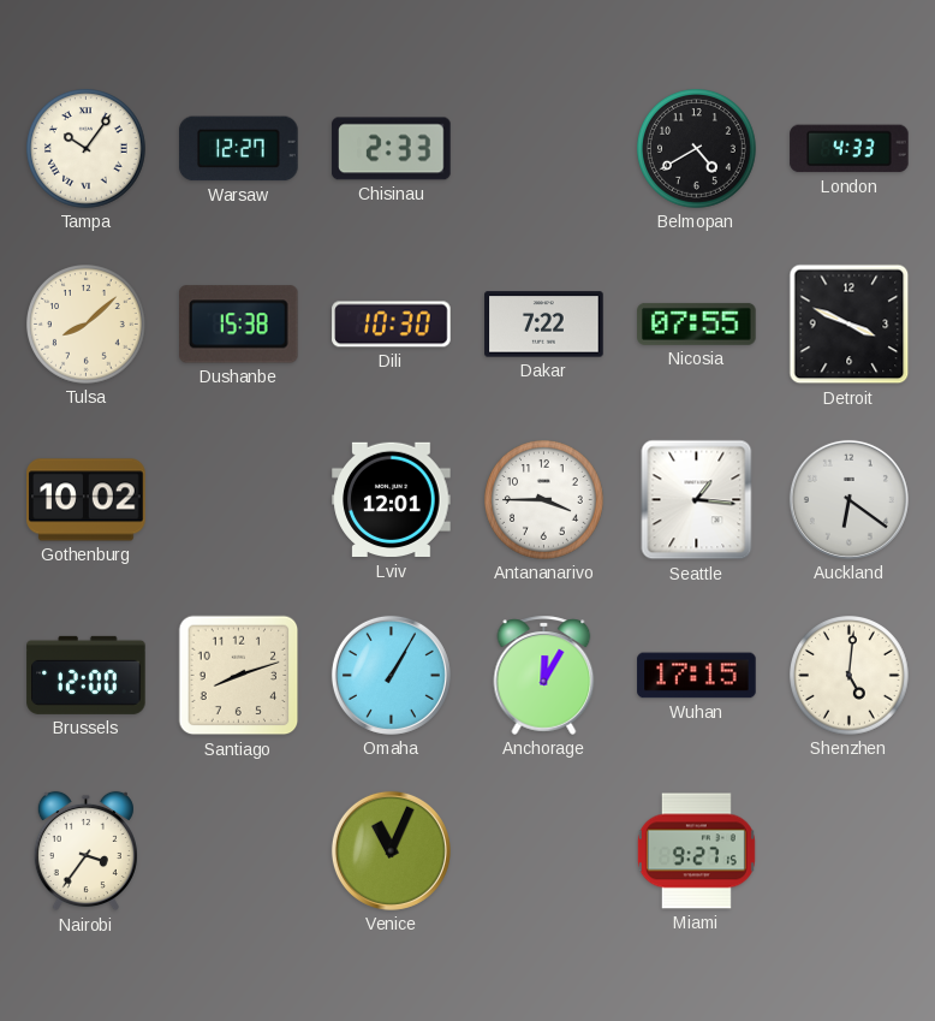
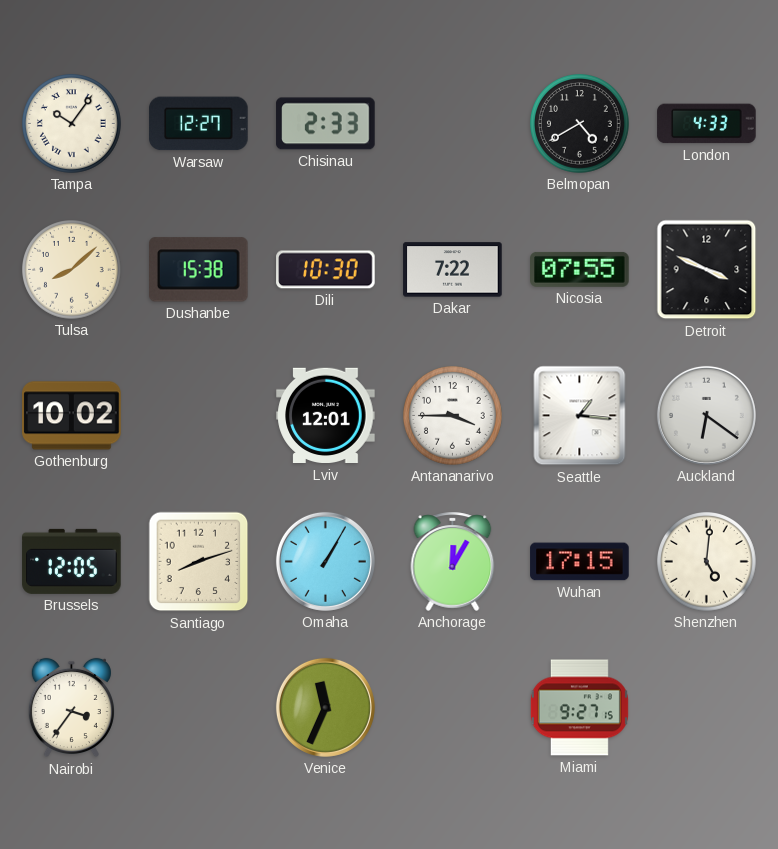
Brussels: 12:00 -> 12:05 (72, 561)
Venice: 11:04 -> 11:34 (325, 707)
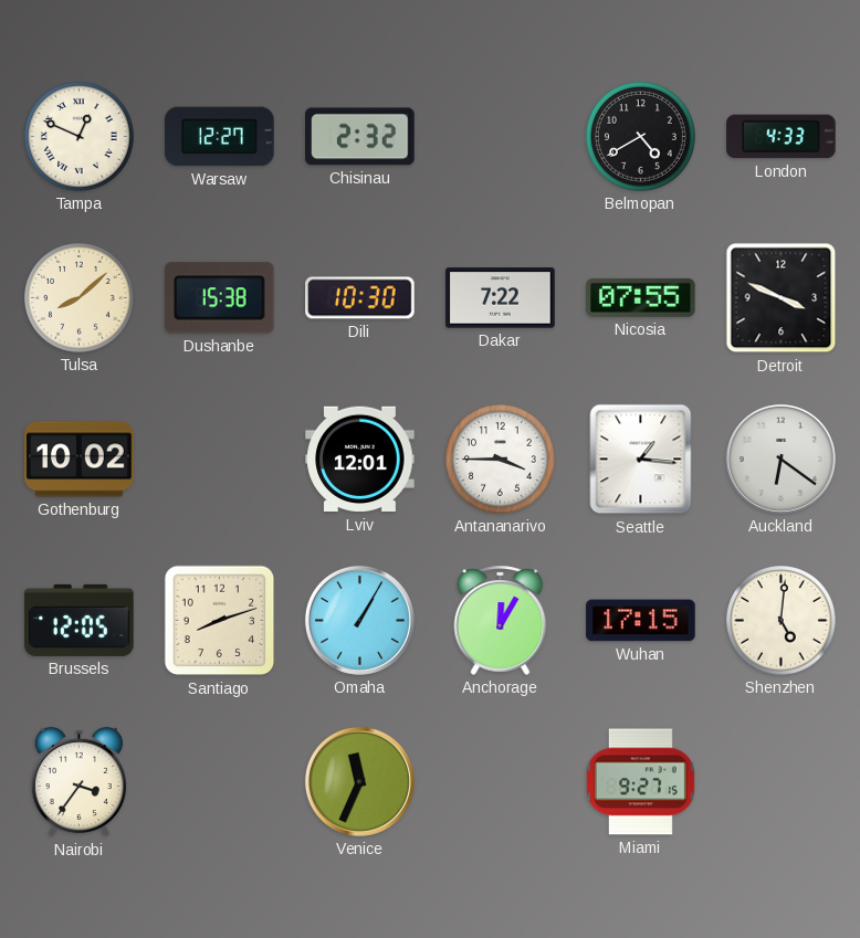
Tampa: 10:06 -> 12:49 (80, 137)
Chisinau: 2:33 -> 2:32 (360, 137)
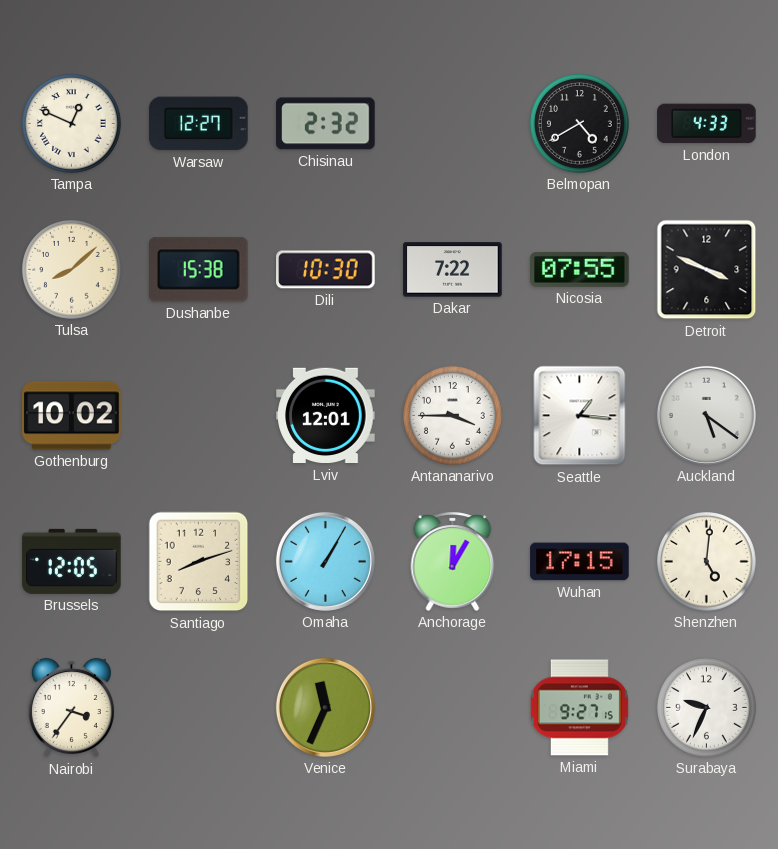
Auckland: 6:21 -> 5:21 (706, 415)
Surabaya: none -> 9:34 (707, 708)
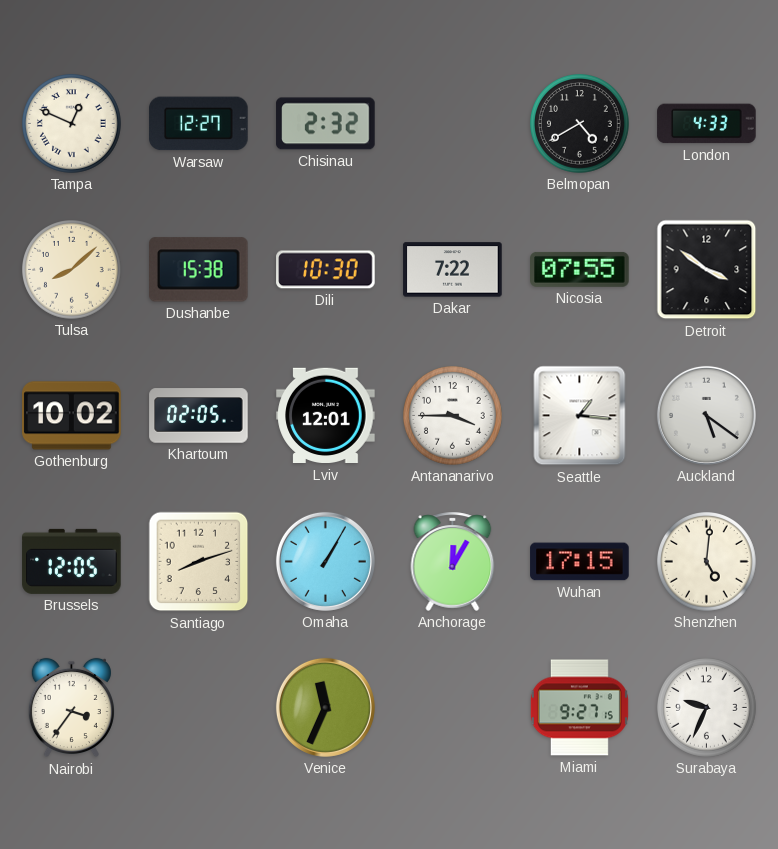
Detroit: 3:49 -> 3:51 (707, 270)
Khartoum: none -> 02:05 (199, 416)
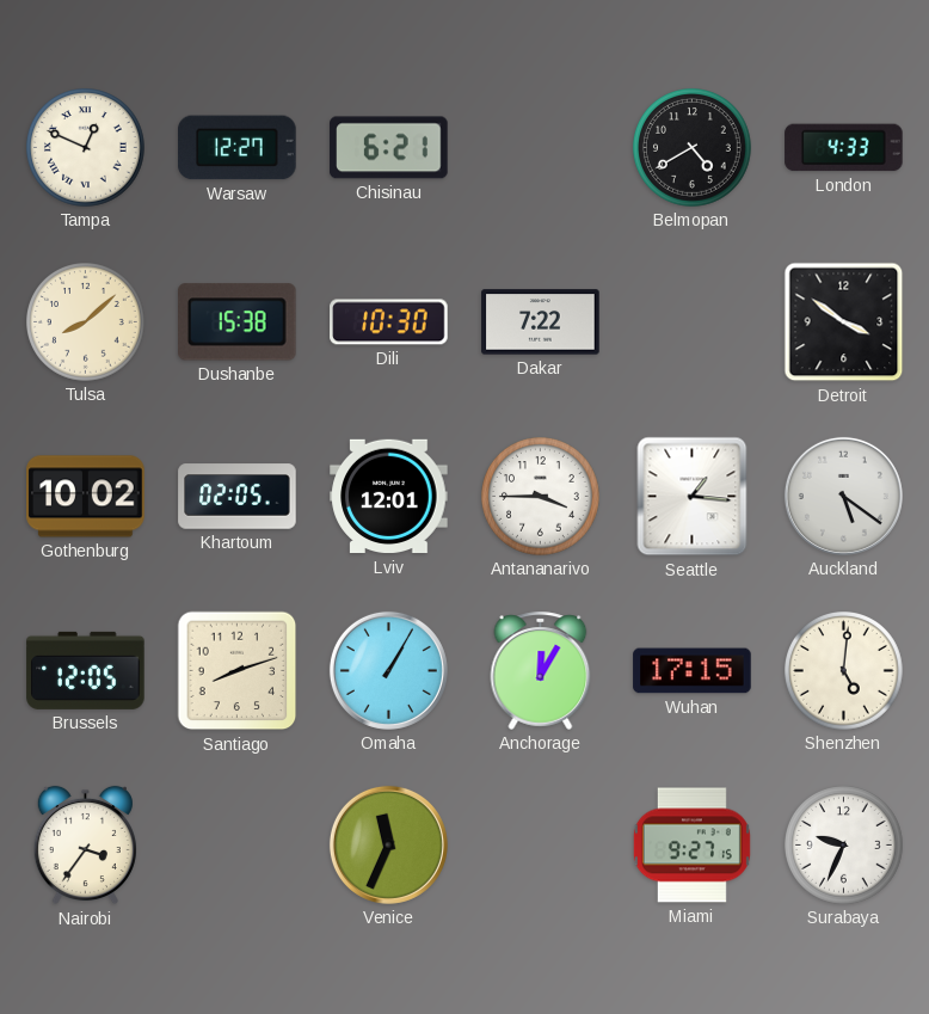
Chisinau: 2:32 -> 6:21 (389, 148)
Nicosia: 07:55 -> none (580, 269)
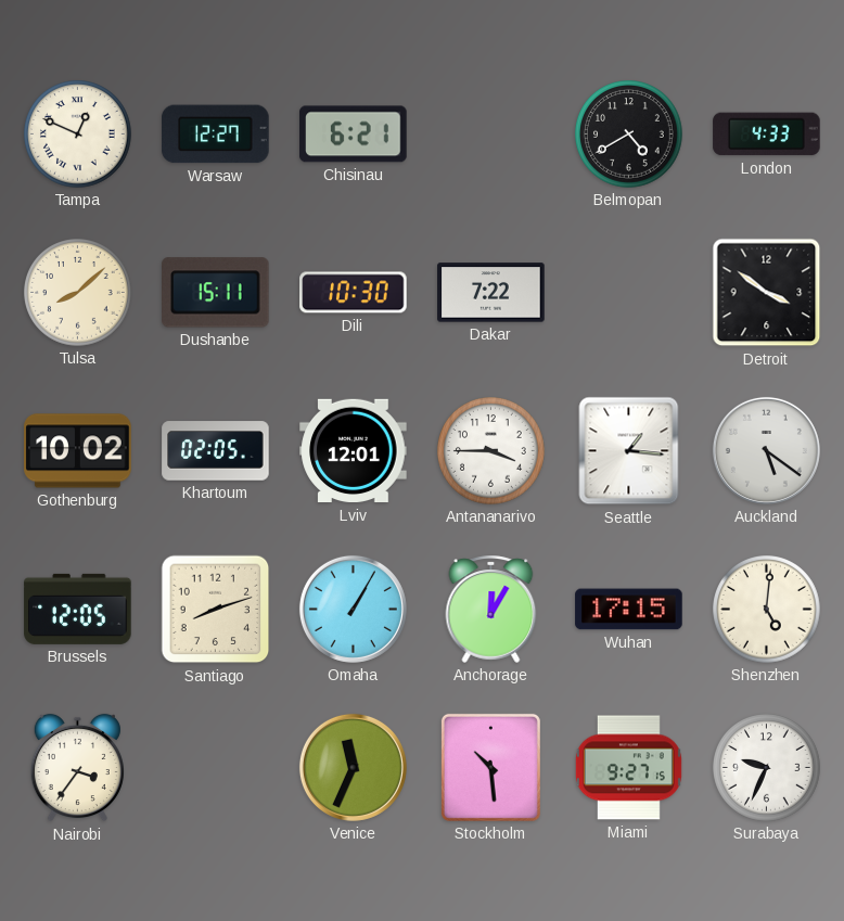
Dushanbe: 15:38 -> 15:11 (216, 293)
Stockholm: none -> 10:29 (490, 767)
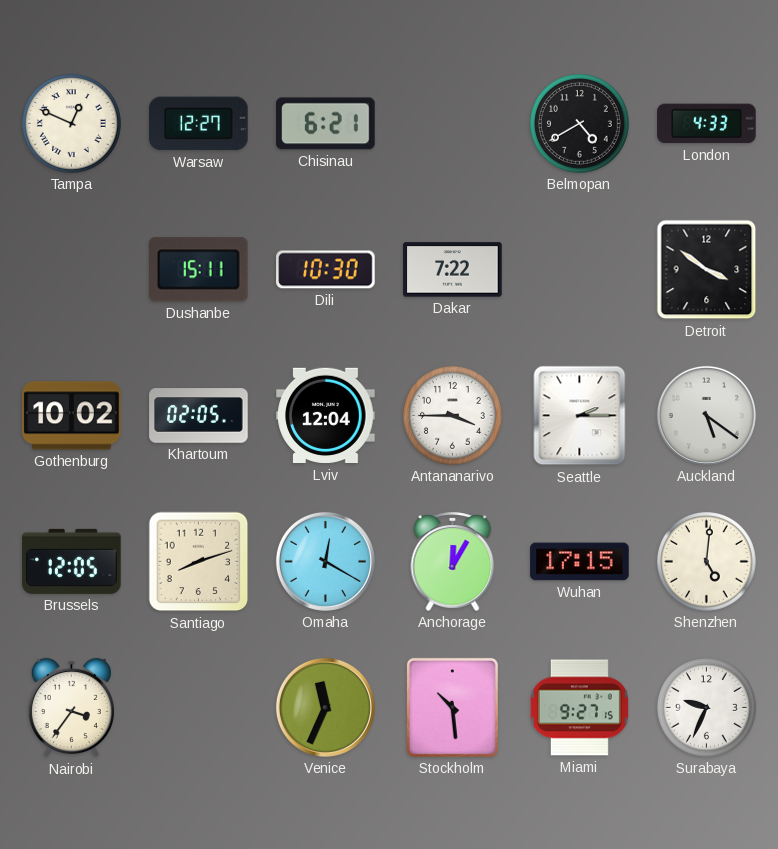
Tulsa: 8:08 -> none (78, 293)
Lviv: 12:01 -> 12:04 (326, 416)
Seattle: 1:16 -> 2:15 (580, 416)
Omaha: 1:05 -> 12:20 (325, 561)
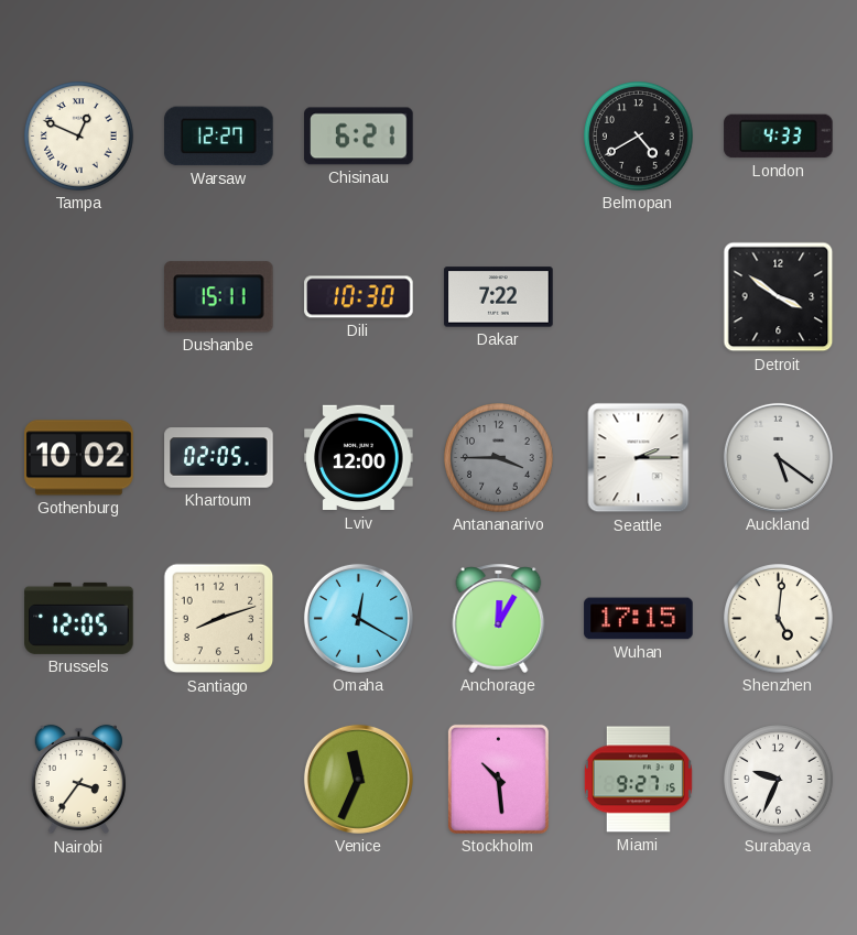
Lviv: 12:04 -> 12:00 (359, 458)
Antananarivo dial: white -> grey (499, 458)
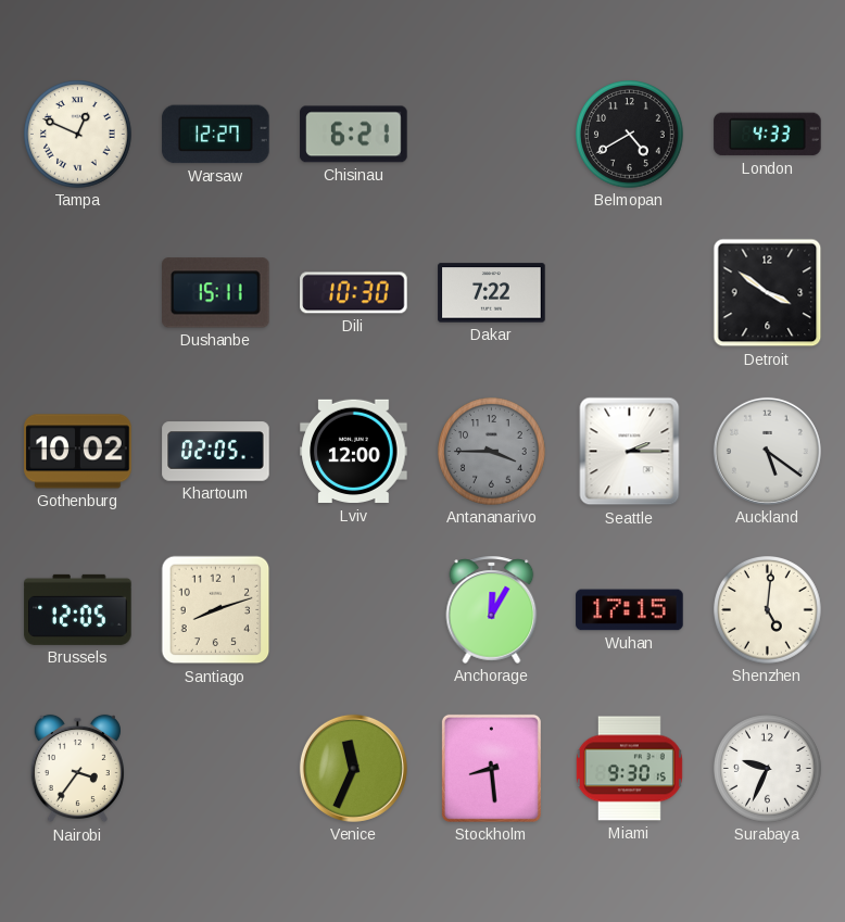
Omaha: 12:20 -> none (358, 618)
Stockholm: 10:29 -> 8:29 (491, 768)
Miami: 9:27 -> 9:30 (629, 769)
